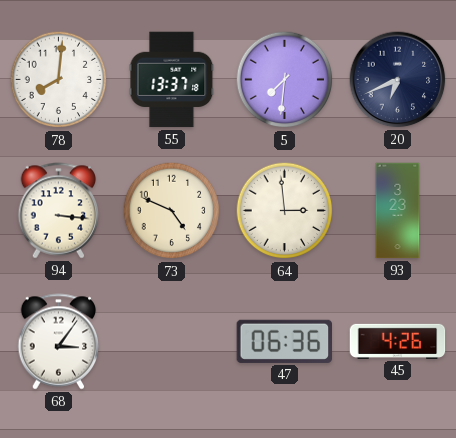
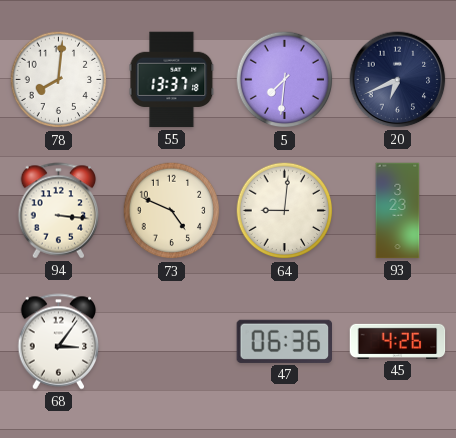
64: 2:59 -> 9:01 (285, 211)
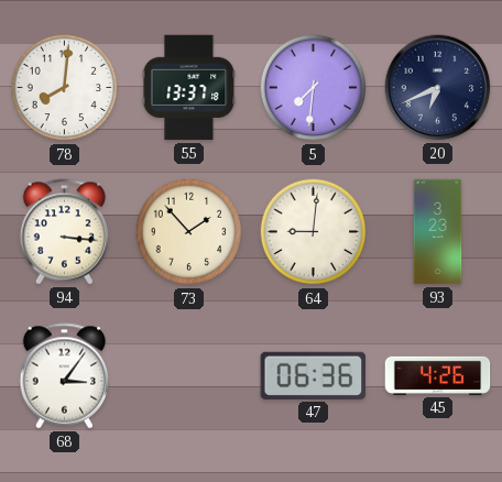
73: 4:49 -> 1:53 (189, 232)
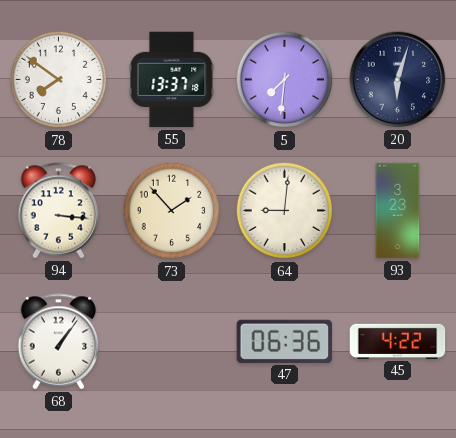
78: 8:01 -> 7:51 (59, 80)
20: 6:41 -> 6:03 (398, 80)
68: 3:06 -> 1:06 (59, 342)
45: 4:26 -> 4:22 (398, 341)
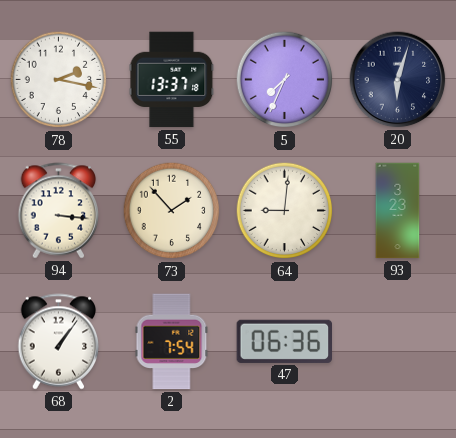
78: 7:51 -> 2:17 (59, 80)
5: 7:31 -> 7:34 (285, 80)
2: none -> 7:54 (172, 342)
45: 4:22 -> none (398, 341)
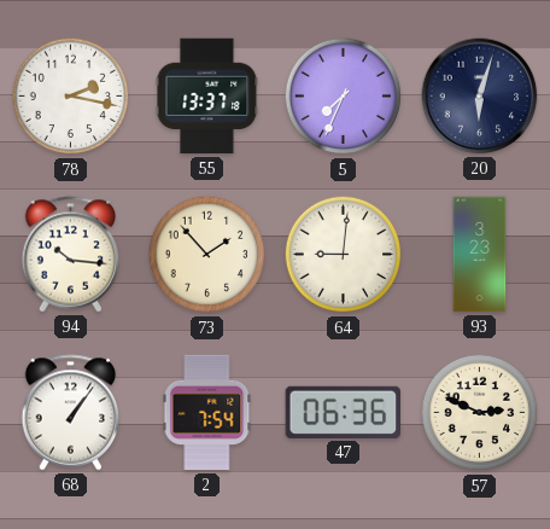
94: 3:16 -> 10:16 (71, 255)
57: none -> 2:49 (480, 413)
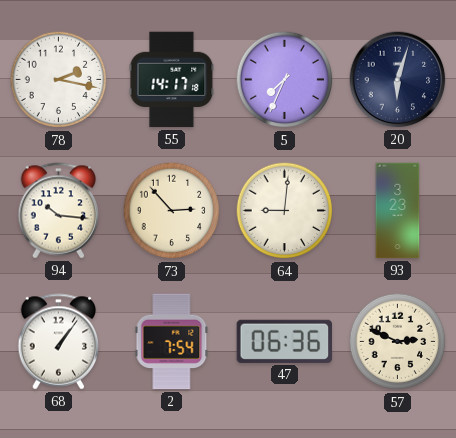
55: 13:37 -> 14:17 (172, 80)
73: 1:53 -> 2:53 (172, 211)
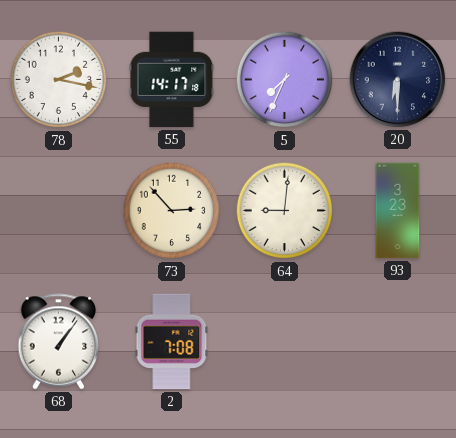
20: 6:03 -> 6:30 (398, 80)
94: 10:16 -> none (59, 211)
2: 7:54 -> 7:08 (172, 342)
47: 06:36 -> none (285, 341)
57: 2:49 -> none (398, 342)
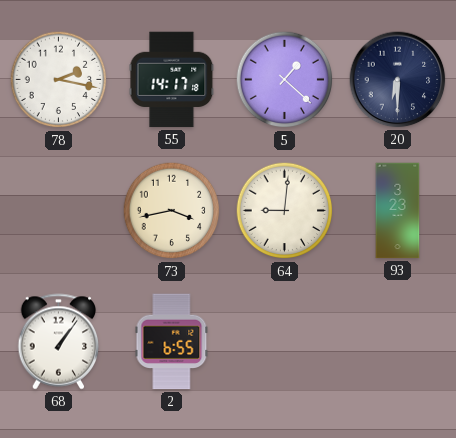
5: 7:34 -> 1:22 (285, 80)
73: 2:53 -> 3:43 (172, 211)
2: 7:08 -> 6:55 (172, 342)
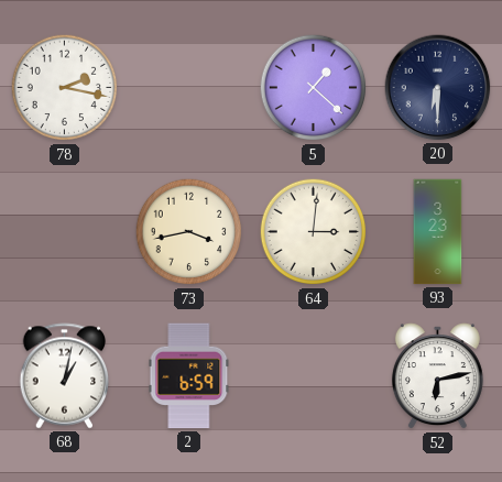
55: 14:17 -> none (172, 80)
64: 9:01 -> 3:01 (314, 232)
68: 1:06 -> 1:02 (65, 376)
2: 6:55 -> 6:59 (189, 376)
52: none -> 6:13 (437, 376)
